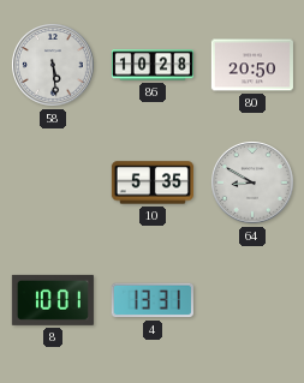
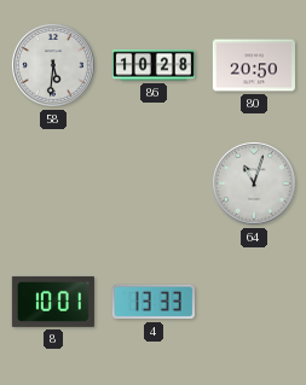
58: 5:29 -> 5:31 (54, 66)
10: 5:35 -> none (153, 182)
64: 8:50 -> 11:03 (255, 185)
4: 13:31 -> 13:33 (154, 302)
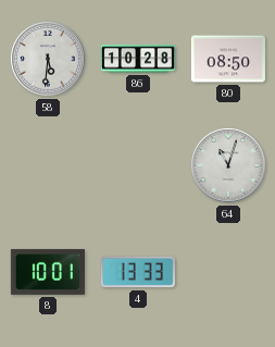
80: 20:50 -> 08:50 (228, 59)
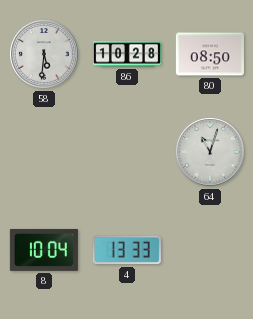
8: 10:01 -> 10:04 (44, 250)
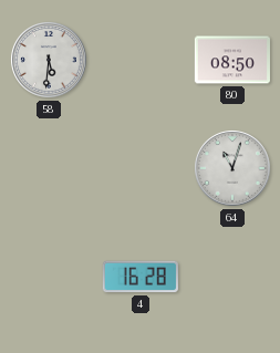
86: 10:28 -> none (127, 54)
8: 10:04 -> none (44, 250)
4: 13:33 -> 16:28 (141, 277)
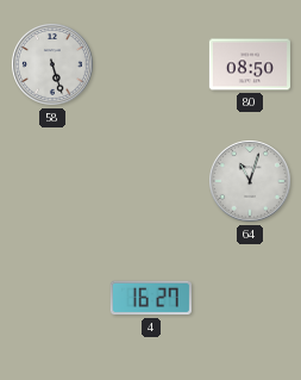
58: 5:31 -> 5:27 (54, 66)
4: 16:28 -> 16:27 (151, 298)
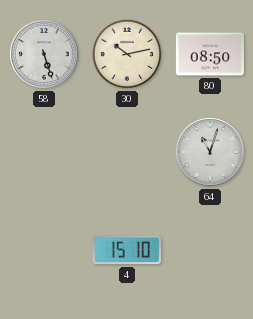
30: none -> 10:13 (127, 54)
4: 16:27 -> 15:10 (127, 250)
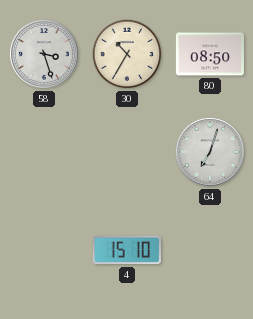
58: 5:27 -> 3:27 (45, 55)
30: 10:13 -> 10:35 (127, 54)
64: 11:03 -> 7:03 (211, 153)
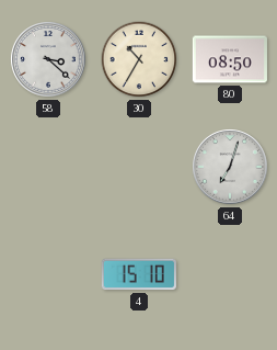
58: 3:27 -> 3:22 (49, 60)
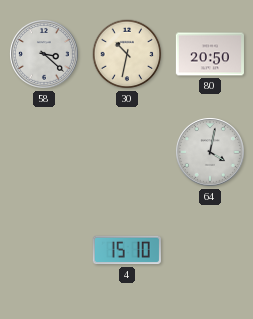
30: 10:35 -> 10:32 (127, 54)
80: 08:50 -> 20:50 (210, 54)
64: 7:03 -> 4:02 (211, 153)
